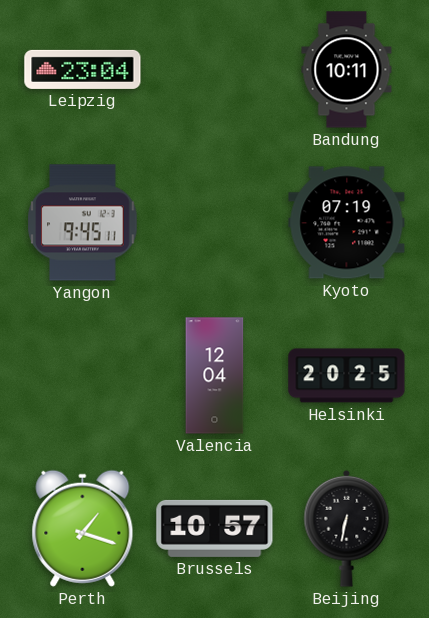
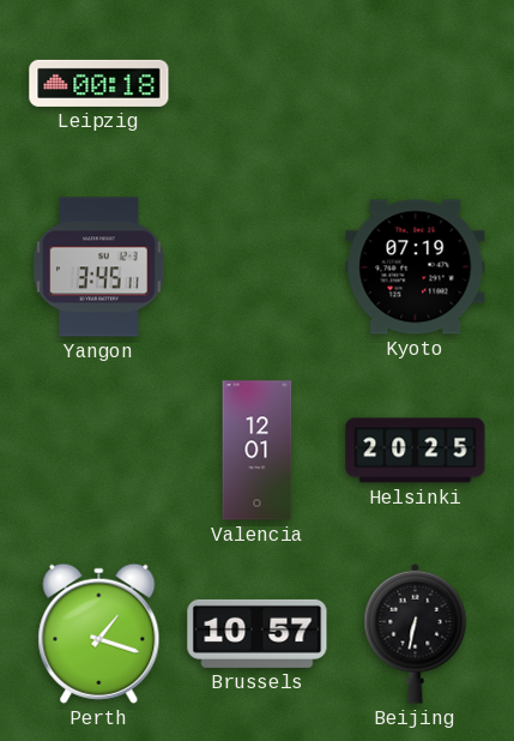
Leipzig: 23:04 -> 00:18 (99, 83)
Bandung: 10:11 -> none (347, 70)
Yangon: 9:45 -> 3:45 (99, 267)
Valencia: 12:04 -> 12:01 (258, 451)
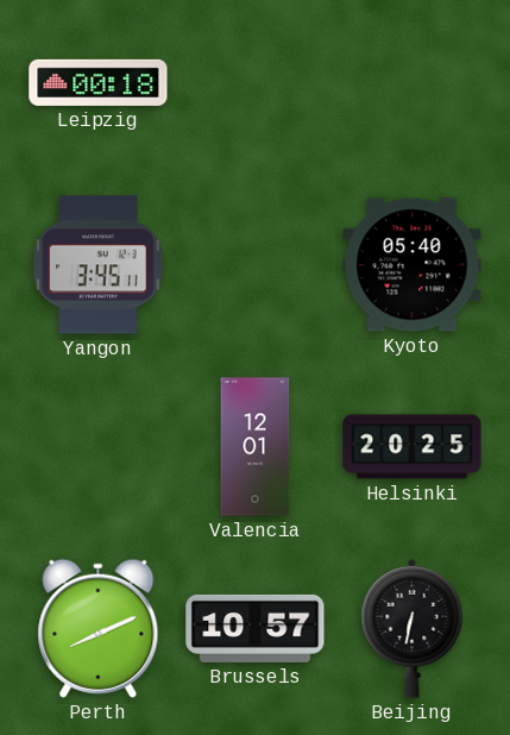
Kyoto: 07:19 -> 05:40 (413, 265)
Perth: 1:18 -> 8:11 (99, 628)
